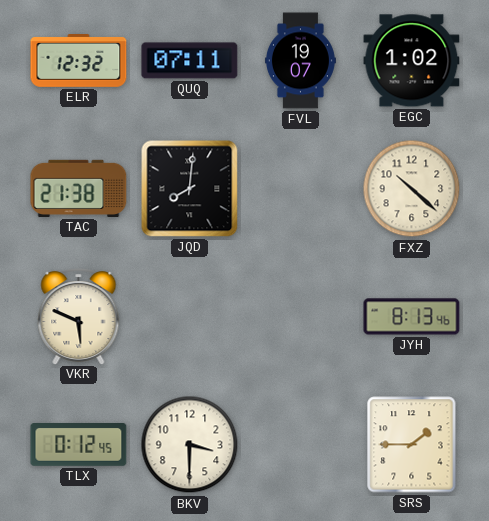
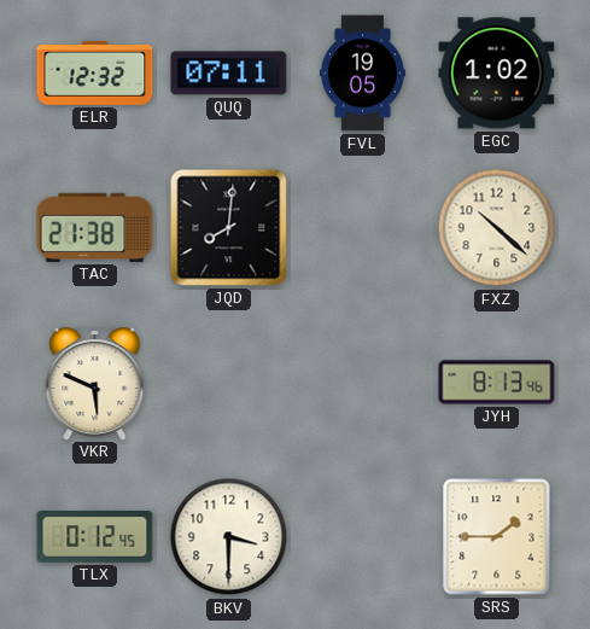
FVL: 19:07 -> 19:05 (362, 74)
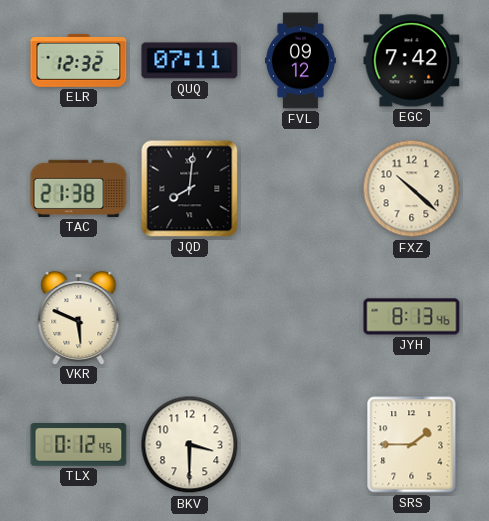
FVL: 19:05 -> 09:12 (300, 61)
EGC: 1:02 -> 7:42 (412, 61)
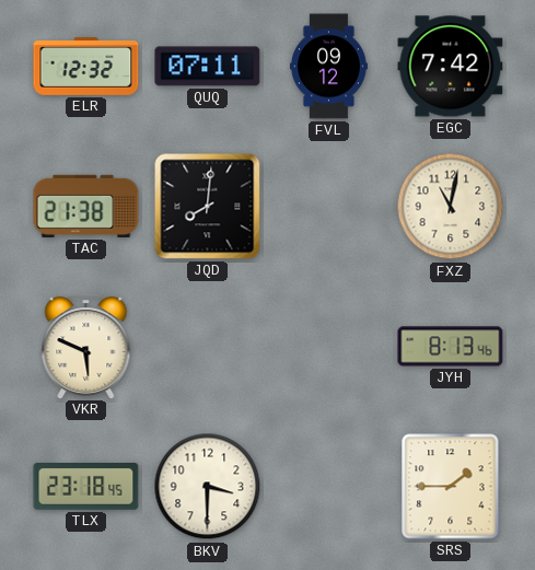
FXZ: 10:22 -> 11:02 (451, 207)
TLX: 0:12 -> 23:18 (86, 487)
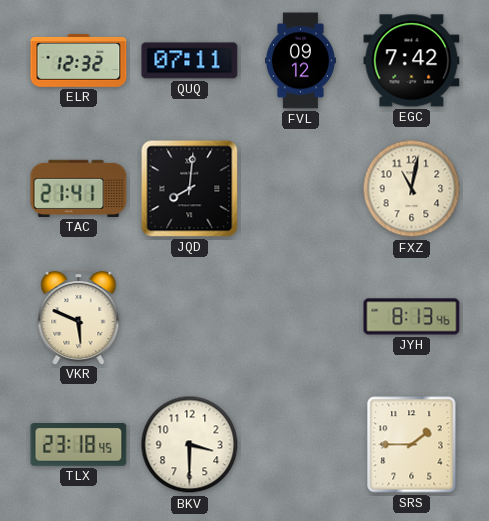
TAC: 21:38 -> 21:41 (79, 188)
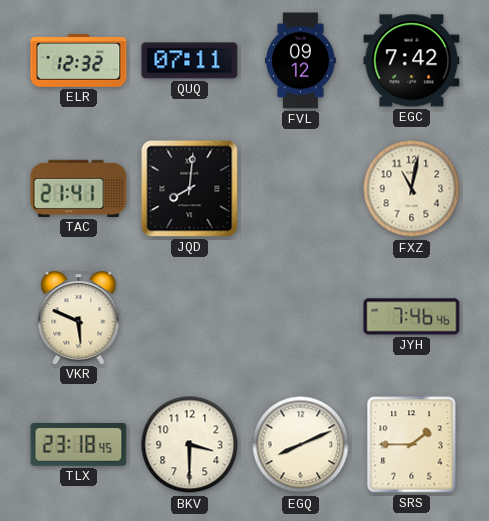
JYH: 8:13 -> 7:46 (412, 317)
EGQ: none -> 8:11 (301, 445)
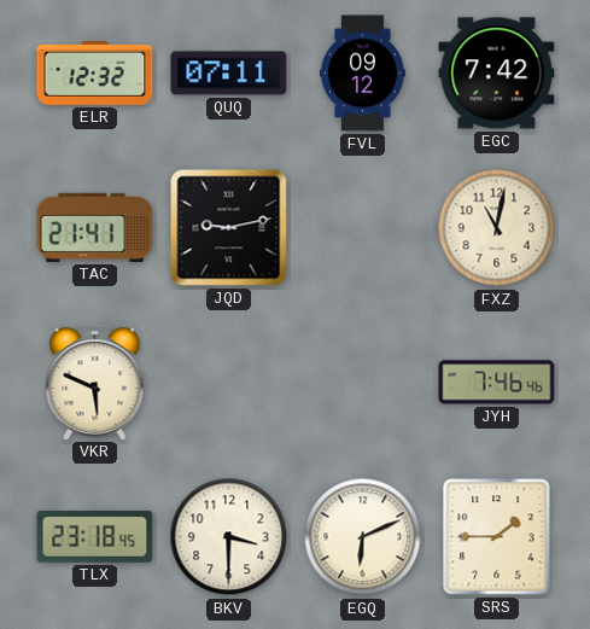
JQD: 8:01 -> 9:13 (229, 228)
EGQ: 8:11 -> 6:11 (363, 537)
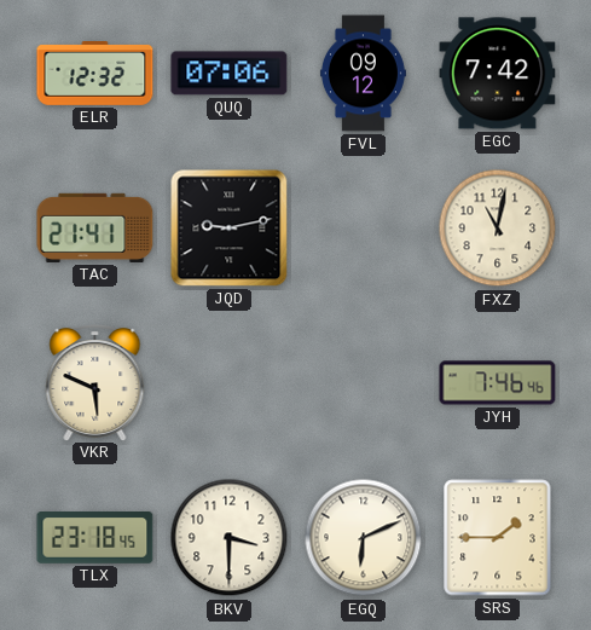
QUQ: 07:11 -> 07:06 (230, 74)
